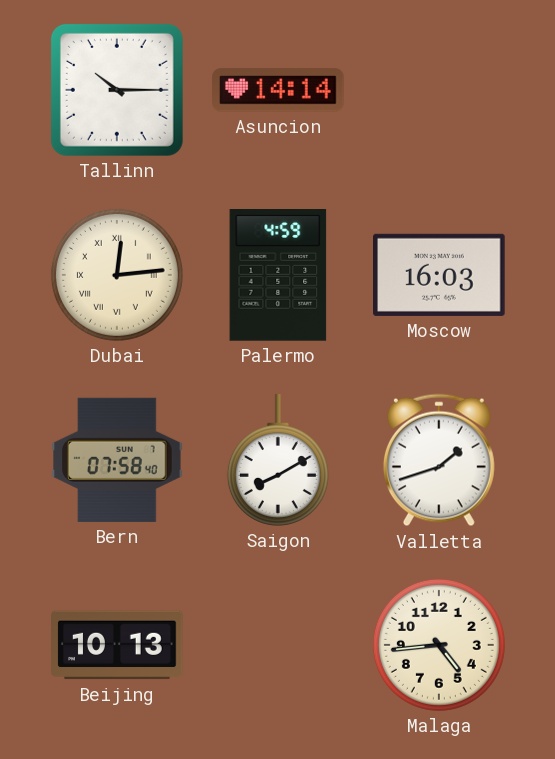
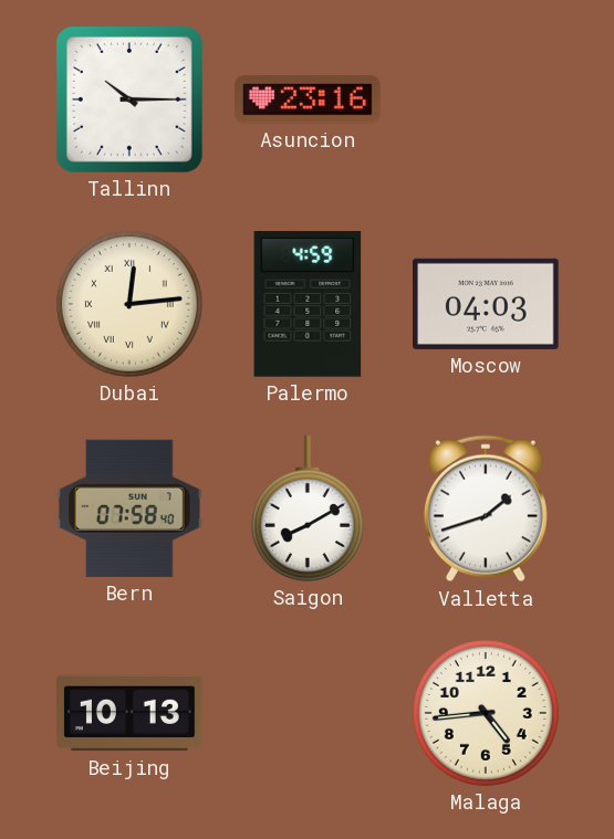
Asuncion: 14:14 -> 23:16 (308, 99)
Moscow: 16:03 -> 04:03 (487, 304)
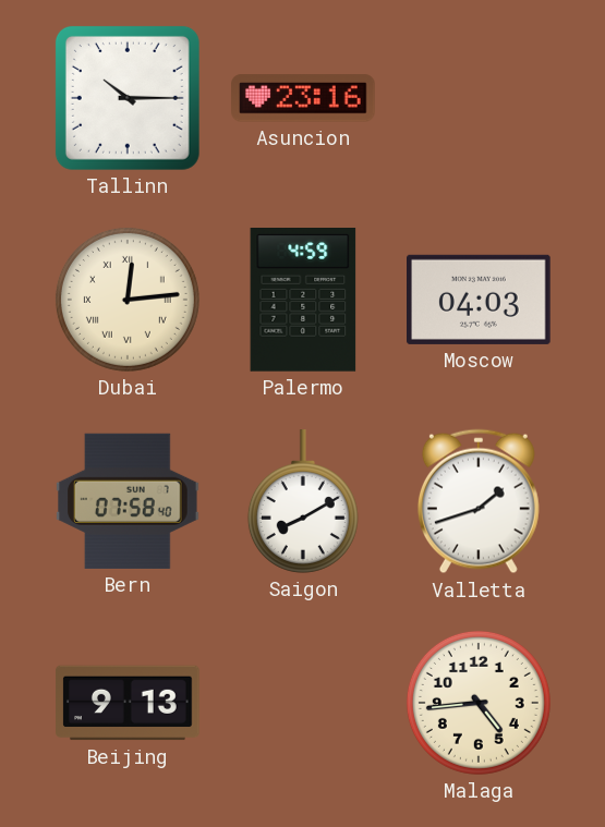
Beijing: 10:13 -> 9:13 (128, 703)
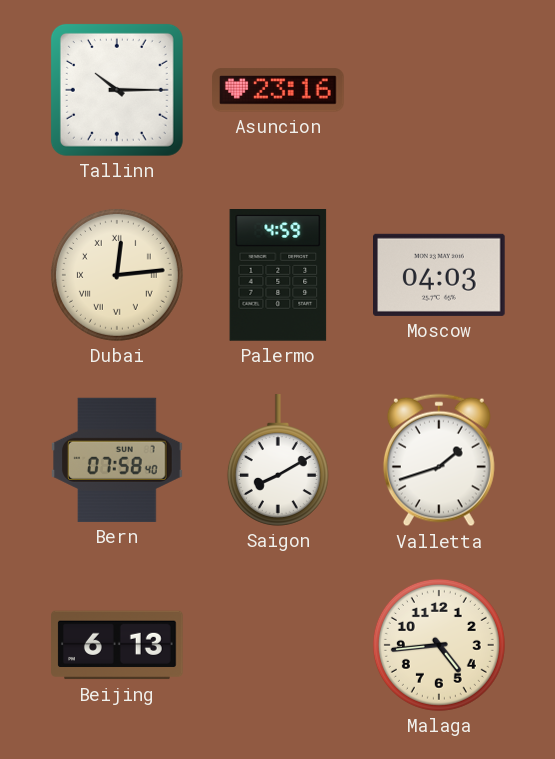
Beijing: 9:13 -> 6:13 (117, 645)
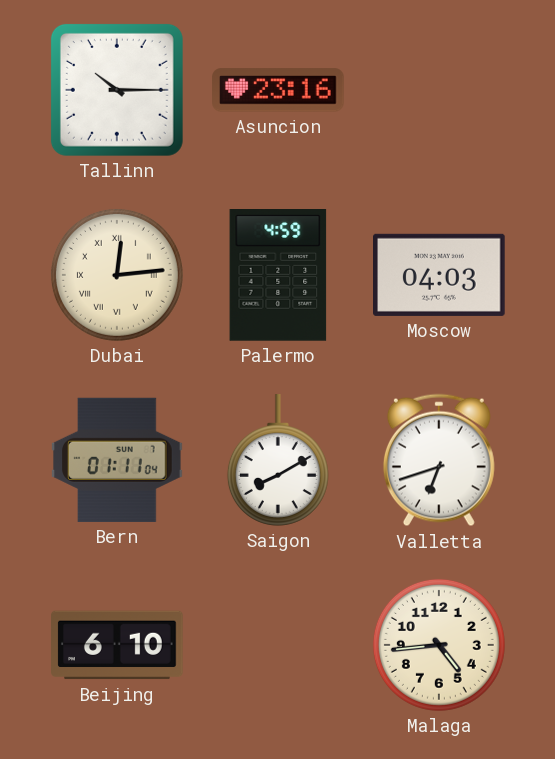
Bern: 07:58 -> 01:11 (117, 460)
Valletta: 1:42 -> 6:42 (439, 460)
Beijing: 6:13 -> 6:10 (117, 645)
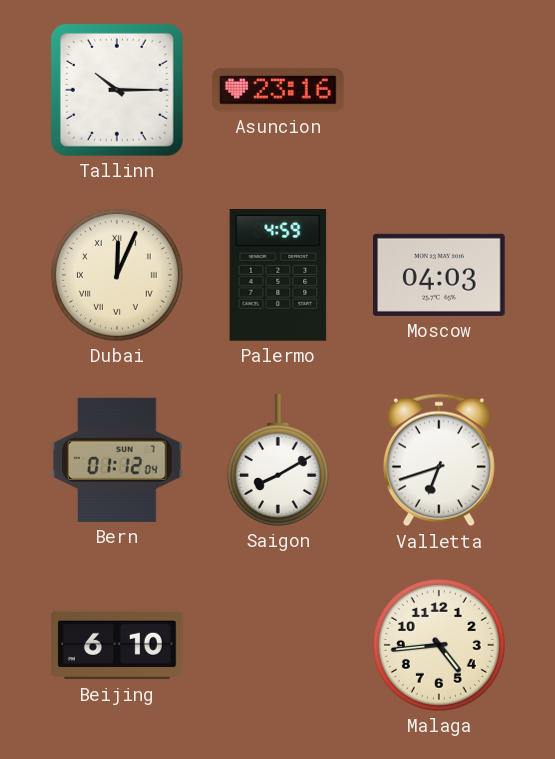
Dubai: 12:14 -> 12:04 (117, 275)
Bern: 01:11 -> 01:12 (117, 460)
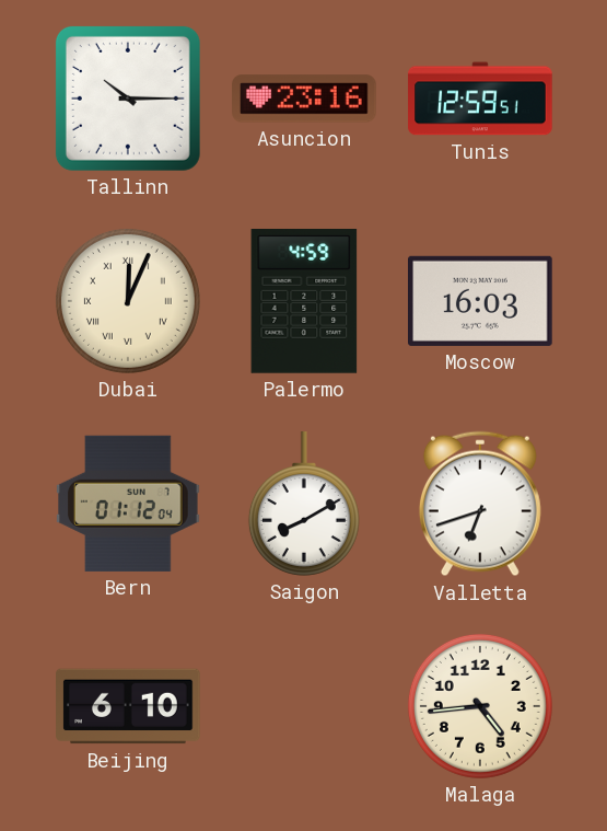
Tunis: none -> 12:59 (480, 99)
Moscow: 04:03 -> 16:03 (481, 301)
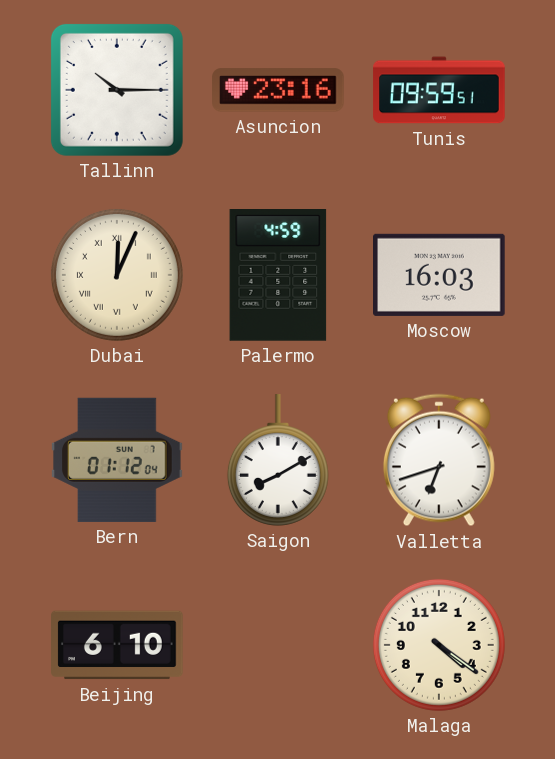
Tunis: 12:59 -> 09:59 (439, 90)
Malaga: 4:44 -> 4:21 (439, 645)
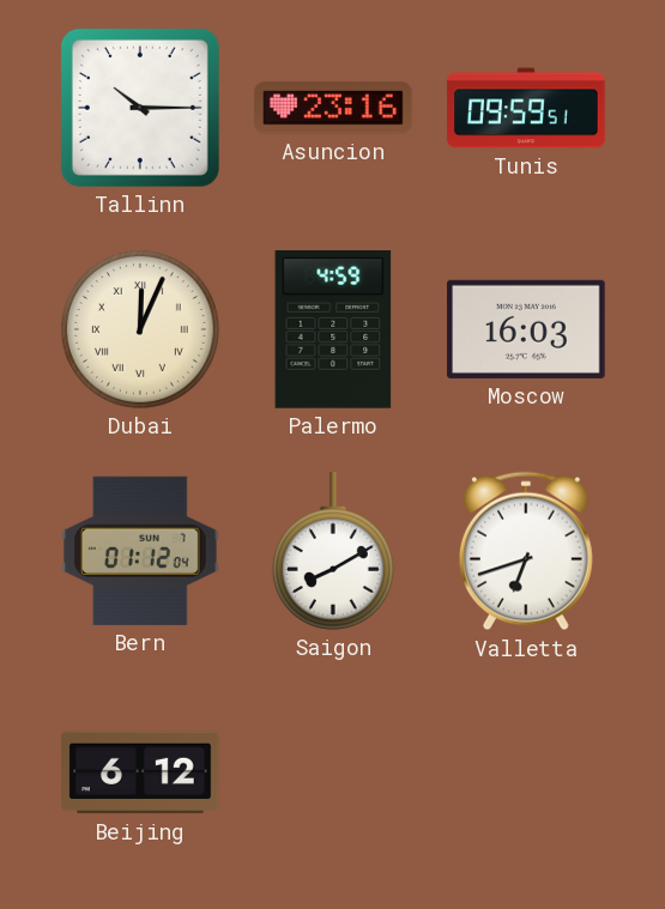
Beijing: 6:10 -> 6:12 (140, 772)
Malaga: 4:21 -> none (439, 645)
